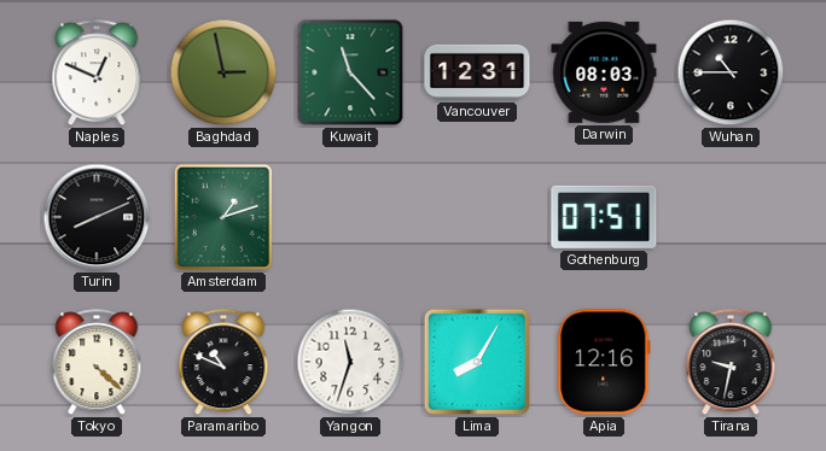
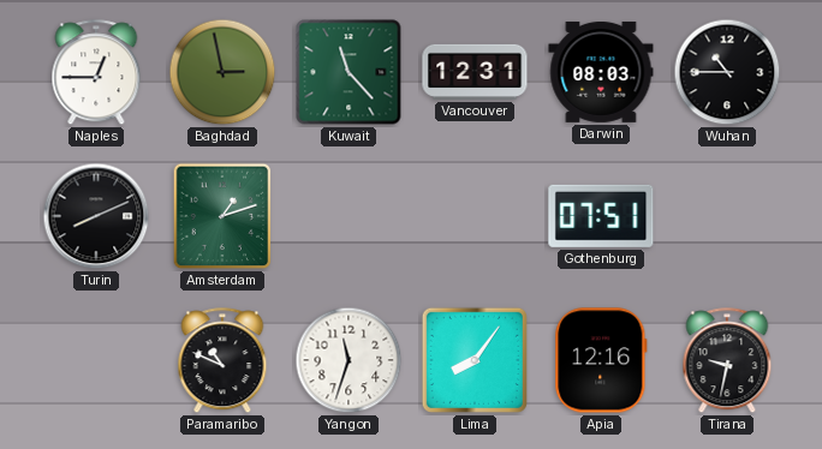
Naples: 12:49 -> 12:45 (96, 73)
Tokyo: 4:22 -> none (97, 363)
Lima: 8:05 -> 8:06 (475, 360)
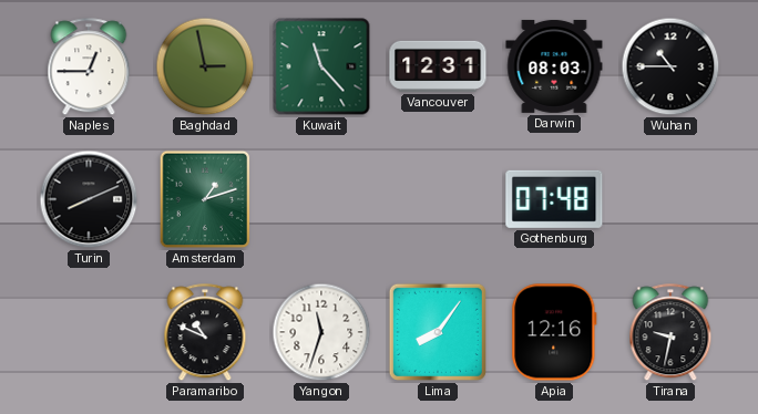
Gothenburg: 07:51 -> 07:48 (554, 199)
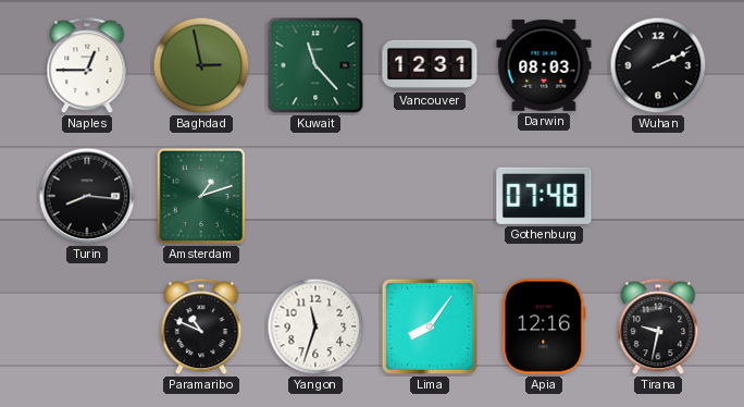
Wuhan: 10:45 -> 2:11 (658, 65)
Turin: 8:11 -> 8:16 (87, 196)
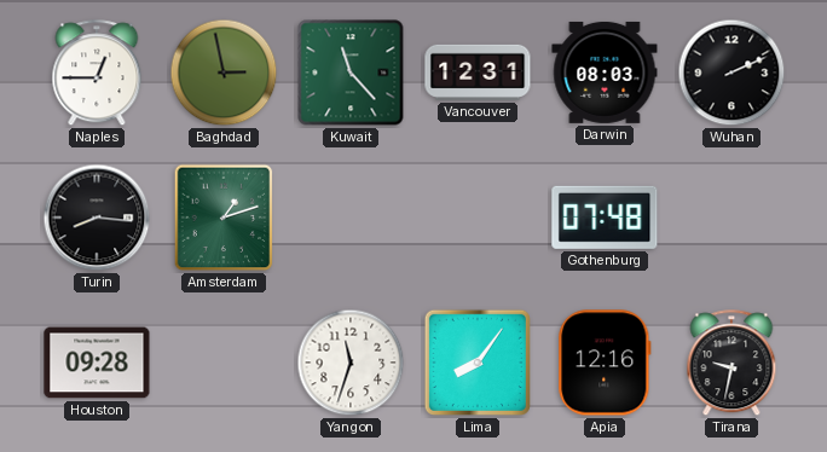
Houston: none -> 09:28 (97, 363)
Paramaribo: 10:49 -> none (201, 328)
